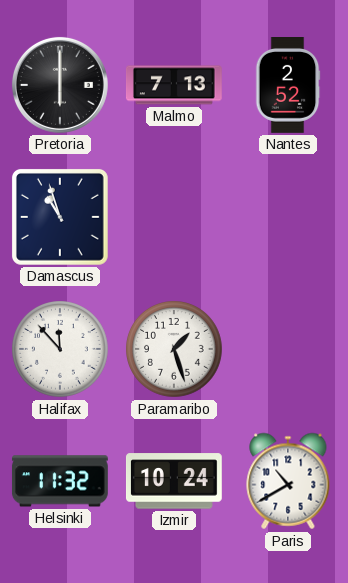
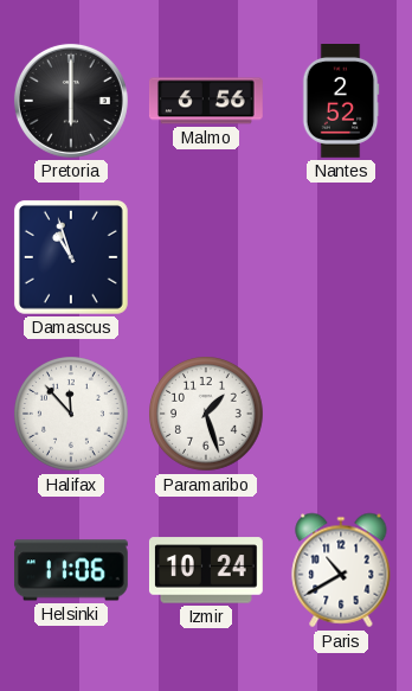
Malmo: 7:13 -> 6:56 (206, 101)
Helsinki: 11:32 -> 11:06 (71, 570)
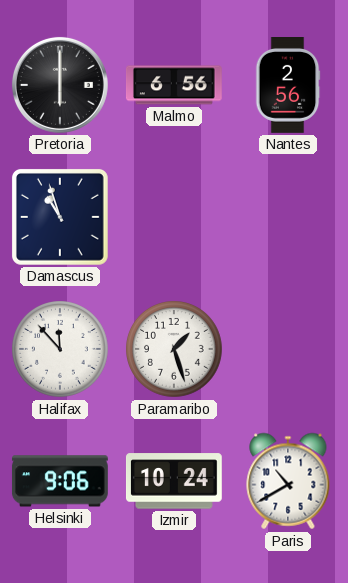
Nantes: 2:52 -> 2:56 (288, 86)
Helsinki: 11:06 -> 9:06 (60, 481)
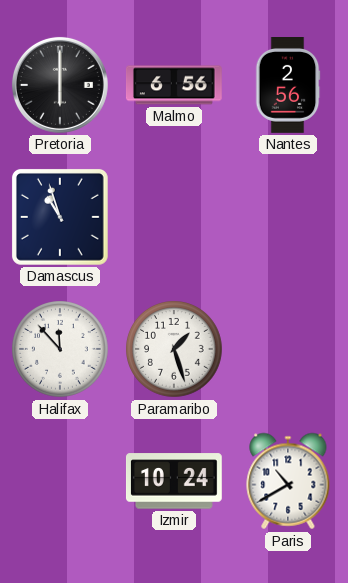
Helsinki: 9:06 -> none (60, 481)
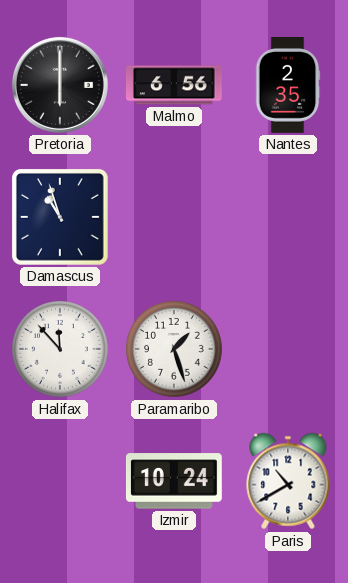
Nantes: 2:56 -> 2:35 (288, 86)
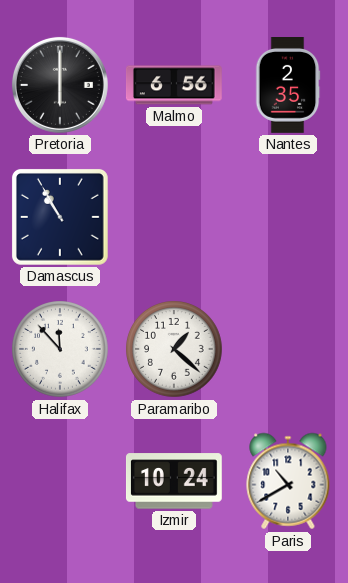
Damascus: 10:57 -> 10:55 (60, 217)
Paramaribo: 1:27 -> 1:22 (175, 350)
